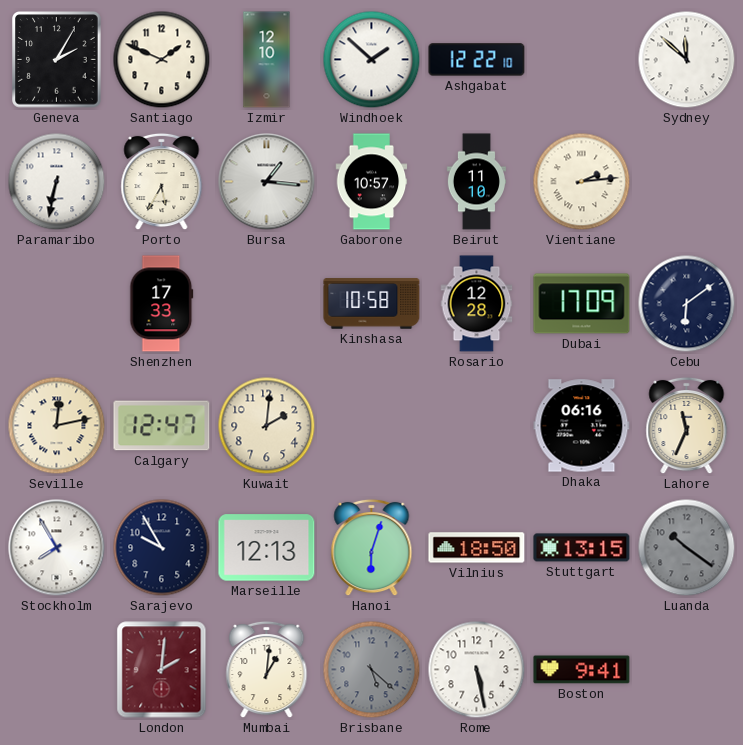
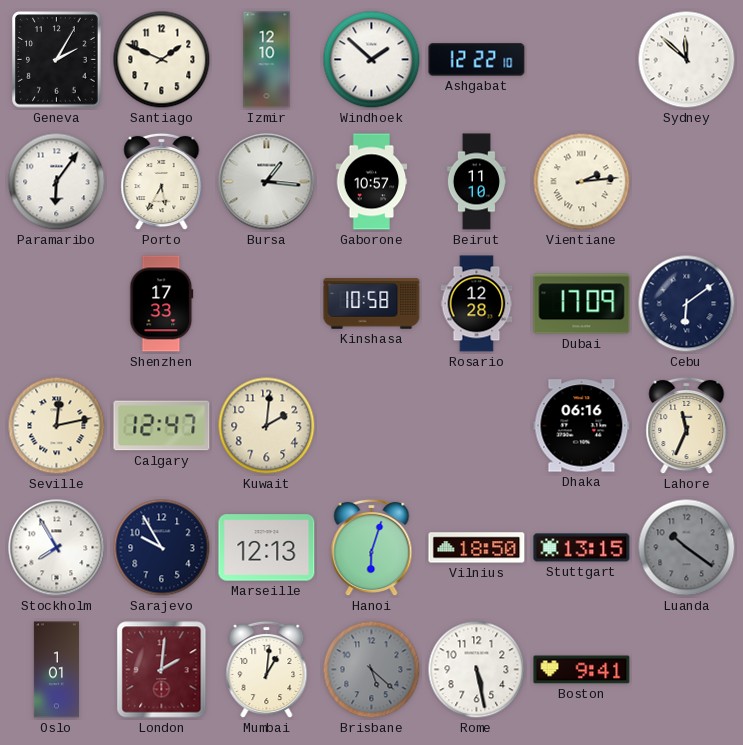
Paramaribo: 6:32 -> 6:06 (57, 182)
Oslo: none -> 1:01 (56, 670)
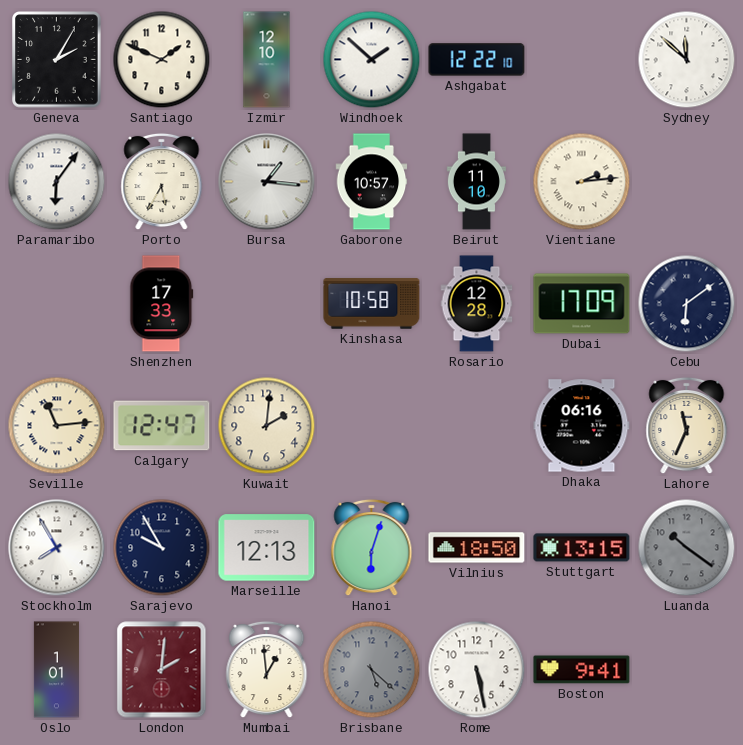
Seville: 12:13 -> 11:14 (57, 426)
Mumbai: 1:01 -> 12:59 (267, 670)
